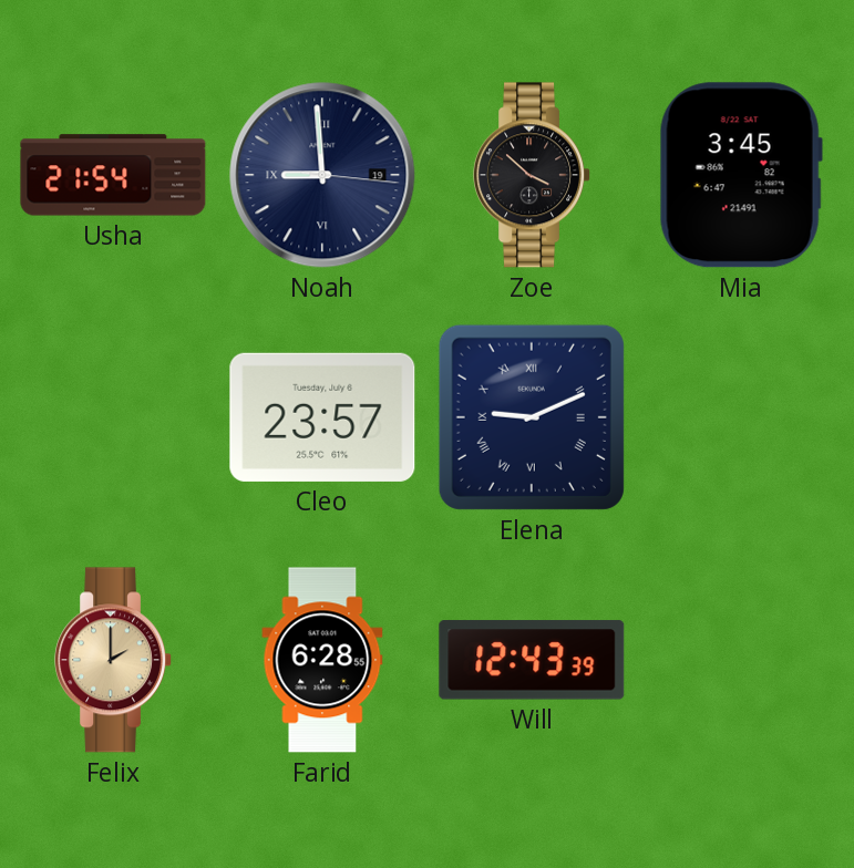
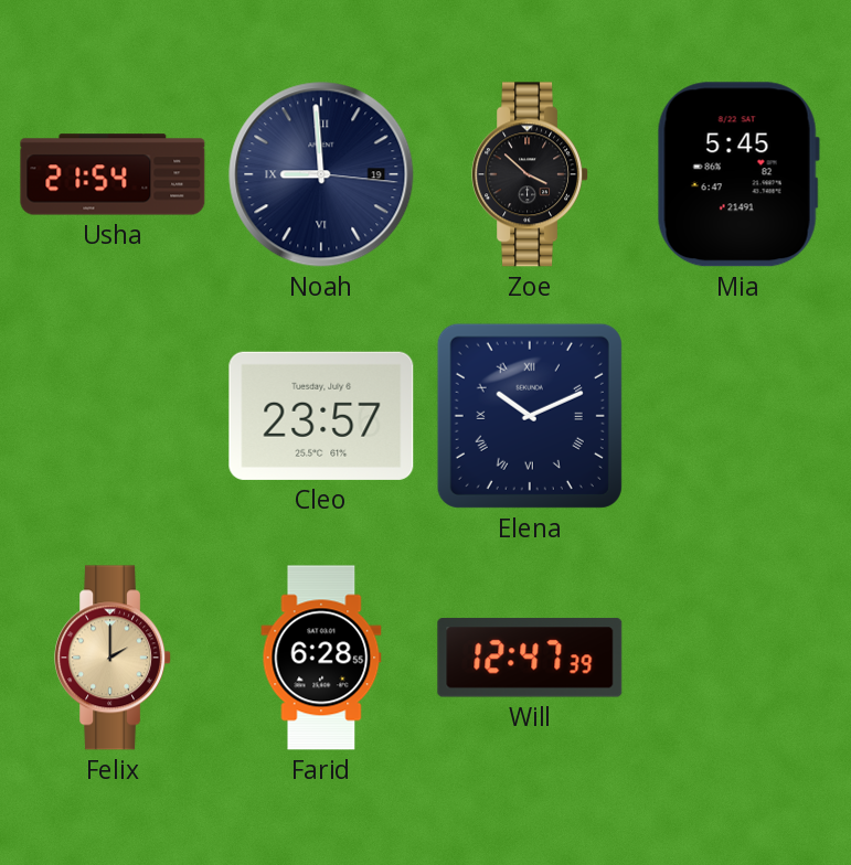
Mia: 3:45 -> 5:45 (738, 174)
Elena: 9:11 -> 10:11 (530, 416)
Will: 12:43 -> 12:47 (530, 658)
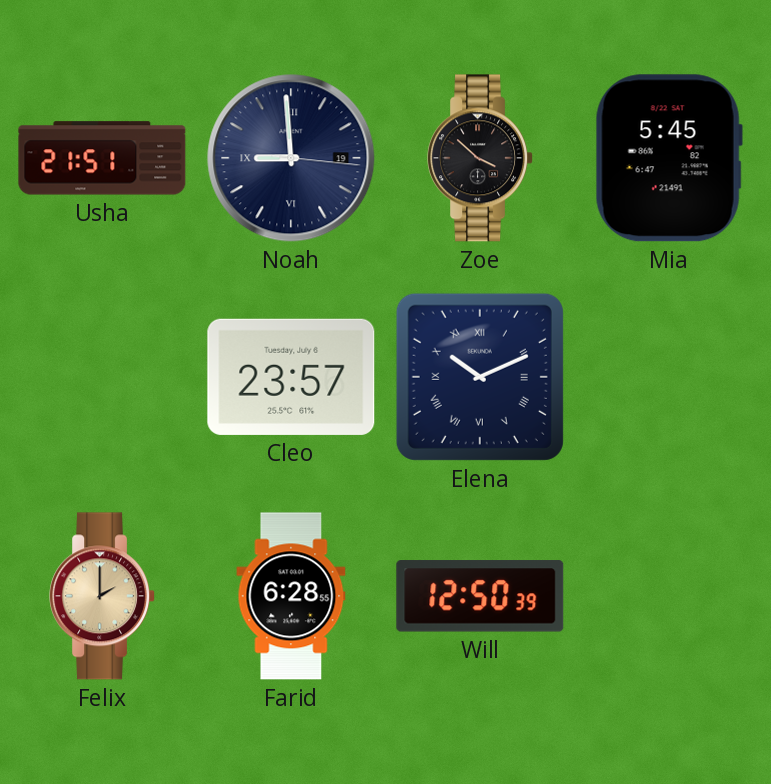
Usha: 21:54 -> 21:51 (102, 158)
Will: 12:47 -> 12:50 (480, 596)
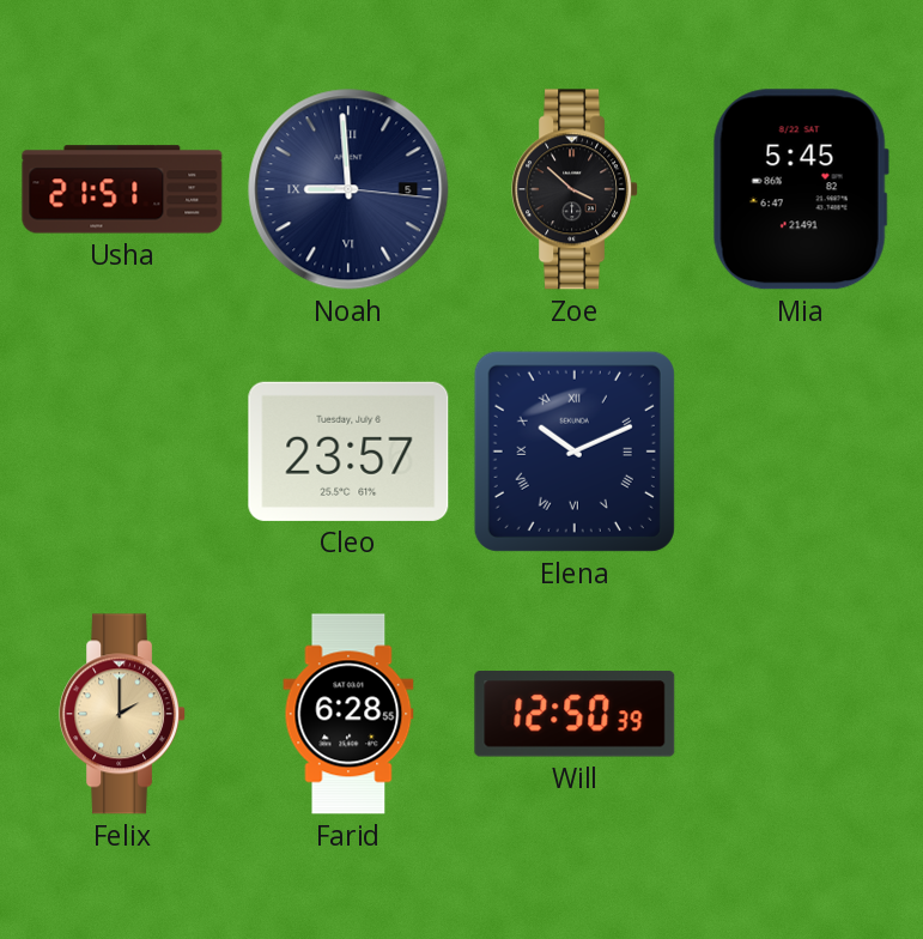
Noah date: 19 -> 5 (348, 189)
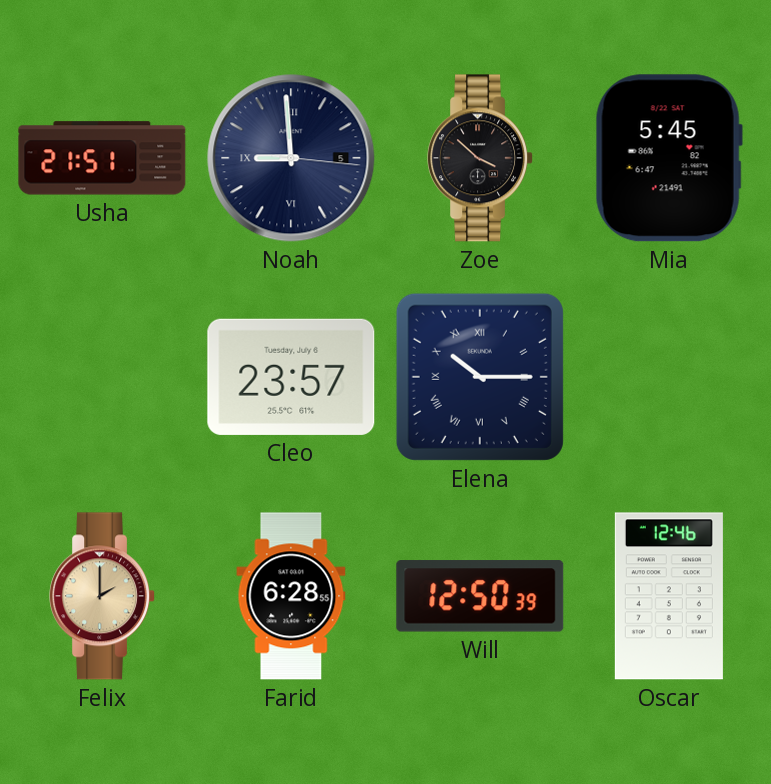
Elena: 10:11 -> 10:15 (480, 377)
Oscar: none -> 12:46 (669, 596)
